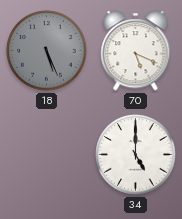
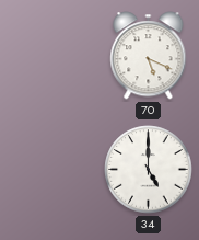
18: 5:26 -> none (47, 51)
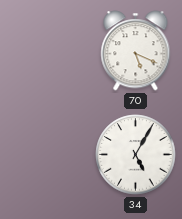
34: 5:00 -> 5:05 (136, 155)
